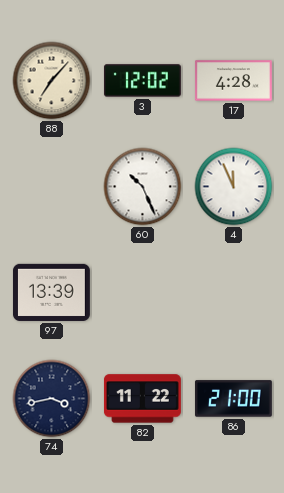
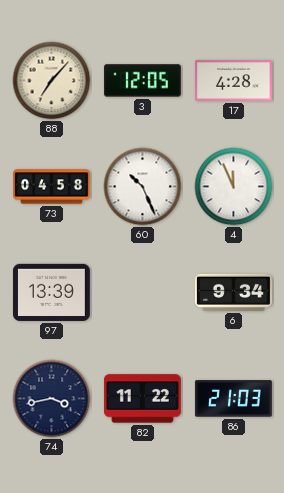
3: 12:02 -> 12:05 (142, 81)
73: none -> 04:58 (52, 187)
6: none -> 9:34 (234, 292)
86: 21:00 -> 21:03 (233, 399)
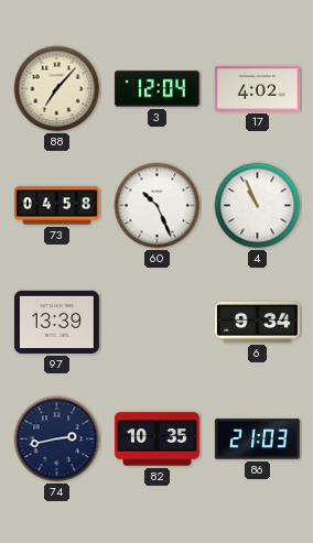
3: 12:05 -> 12:04 (156, 89)
17: 4:28 -> 4:02 (257, 89)
4: 11:56 -> 10:56 (258, 206)
74: 3:43 -> 2:43 (57, 439)
82: 11:22 -> 10:35 (156, 439)
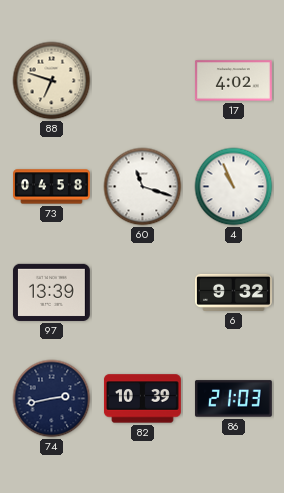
88: 7:07 -> 6:48 (52, 81)
3: 12:04 -> none (156, 89)
60: 10:26 -> 11:18 (143, 187)
6: 9:34 -> 9:32 (234, 292)
82: 10:35 -> 10:39 (142, 399)
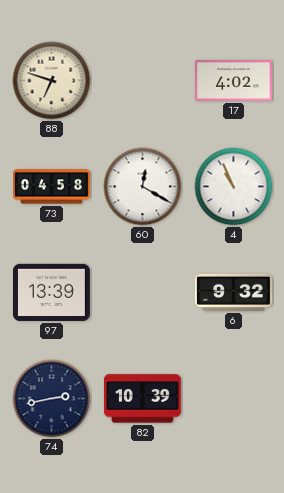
60: 11:18 -> 12:20 (143, 187)
86: 21:03 -> none (233, 399)
